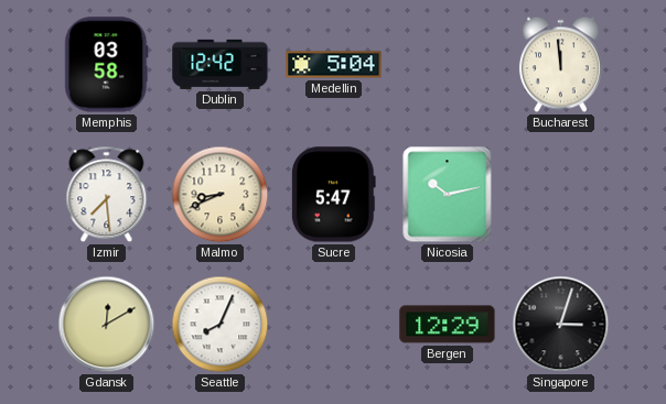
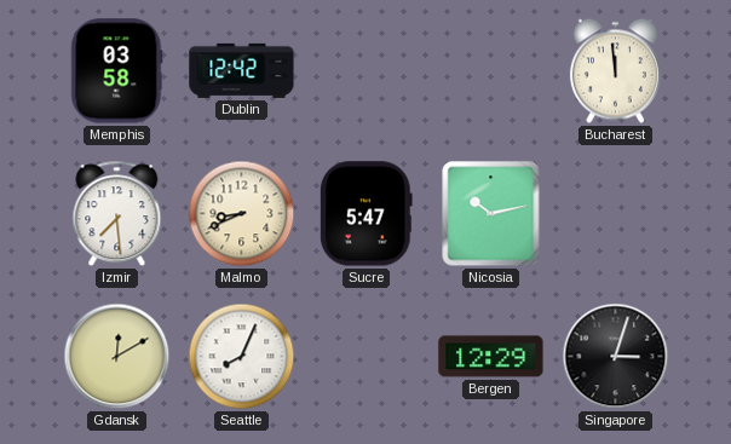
Medellin: 5:04 -> none (334, 65)
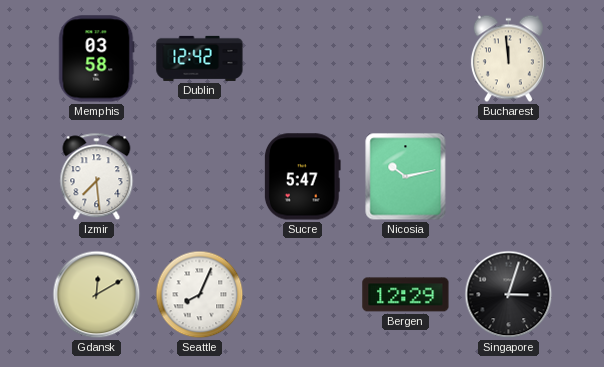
Malmo: 8:41 -> none (242, 214)
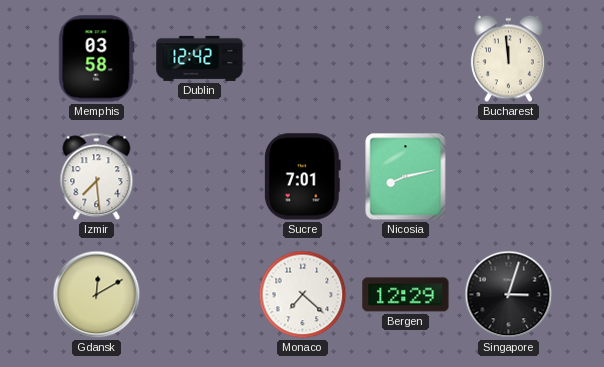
Sucre: 5:47 -> 7:01 (302, 177)
Nicosia: 10:13 -> 8:13 (406, 177)
Seattle: 8:04 -> none (200, 295)
Monaco: none -> 7:22 (303, 295)
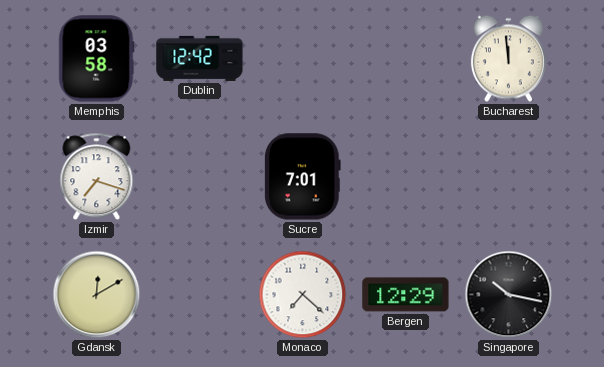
Izmir: 7:29 -> 7:18 (97, 177)
Nicosia: 8:13 -> none (406, 177)
Singapore: 3:03 -> 10:17 (509, 295)
